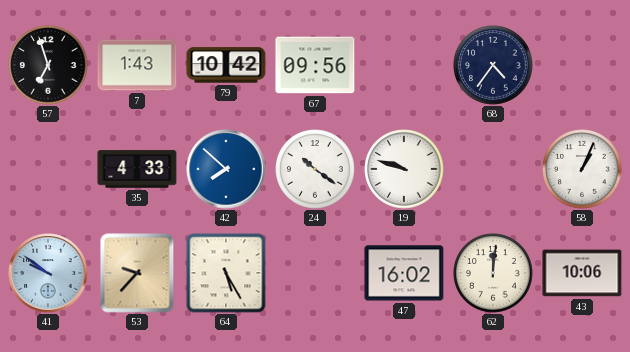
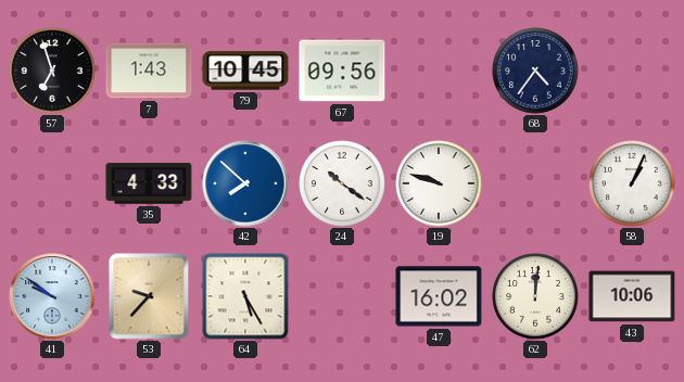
79: 10:42 -> 10:45 (245, 71)
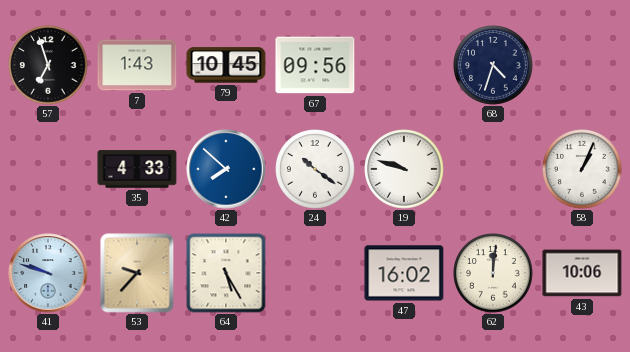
68: 4:36 -> 4:33 (493, 65)
41: 9:51 -> 9:48 (48, 273)
